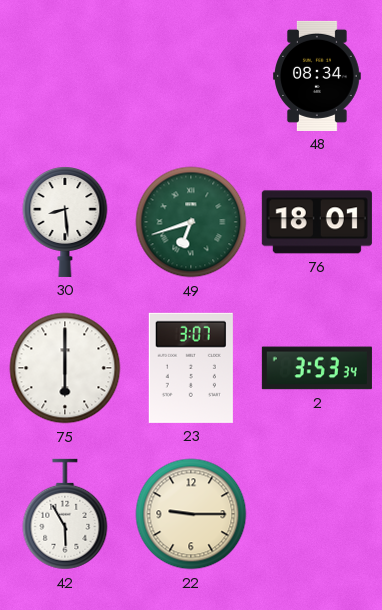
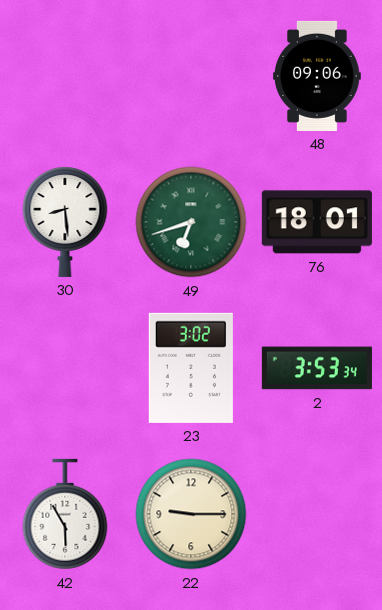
48: 08:34 -> 09:06 (318, 76)
75: 6:00 -> none (65, 368)
23: 3:07 -> 3:02 (191, 368)
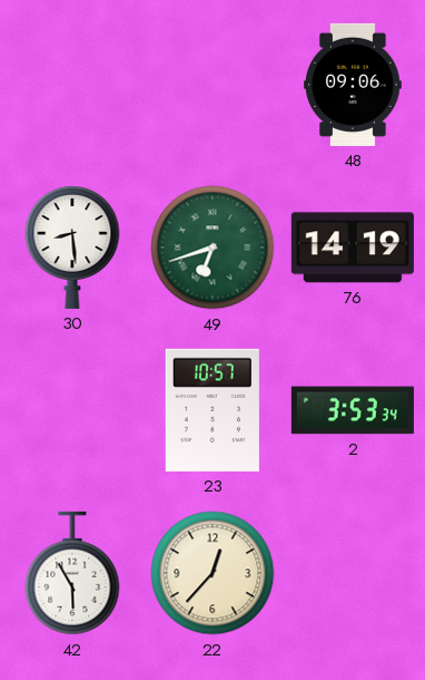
76: 18:01 -> 14:19 (353, 247)
23: 3:02 -> 10:57 (212, 410)
22: 9:15 -> 12:37 (212, 573)
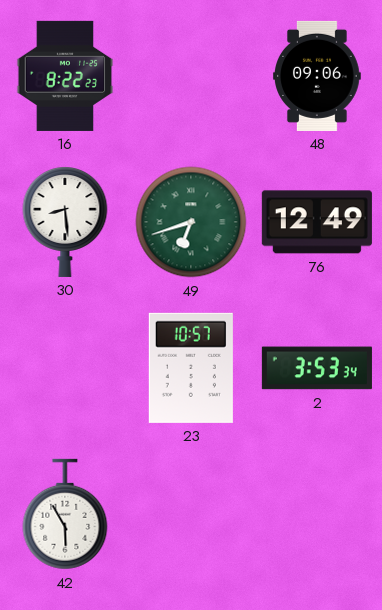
16: none -> 8:22 (65, 76)
76: 14:19 -> 12:49 (317, 222)
22: 12:37 -> none (212, 573)
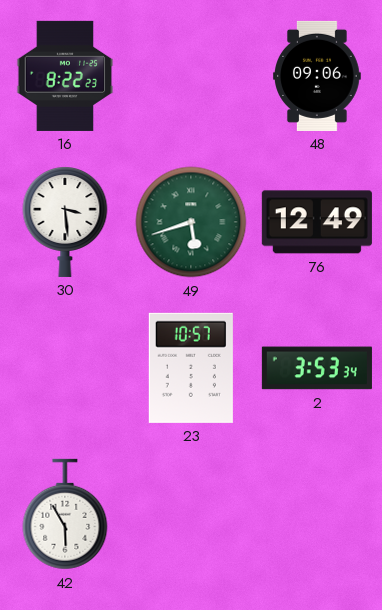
30: 8:29 -> 3:29 (65, 222)
49: 6:42 -> 5:42 (191, 222)
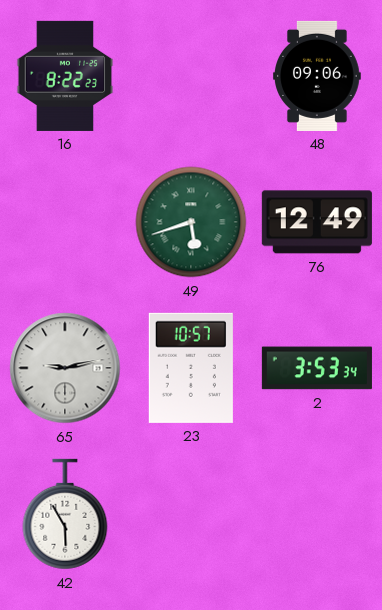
30: 3:29 -> none (65, 222)
65: none -> 9:13 (65, 368)
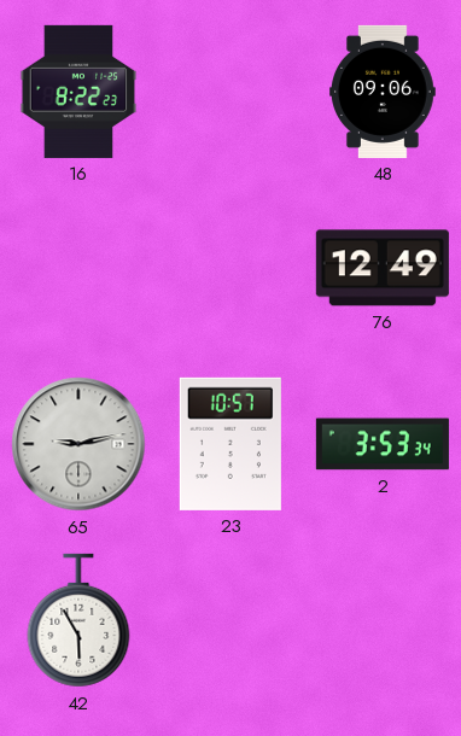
49: 5:42 -> none (191, 222)
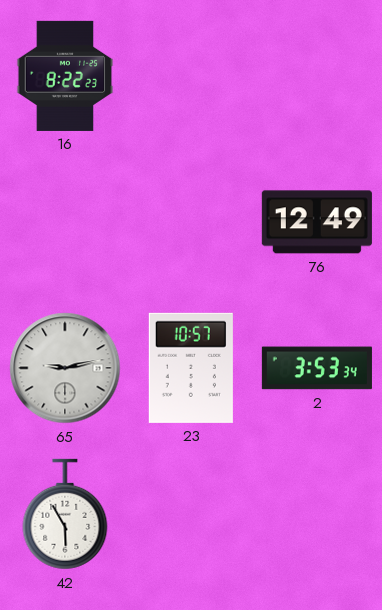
48: 09:06 -> none (384, 92)
